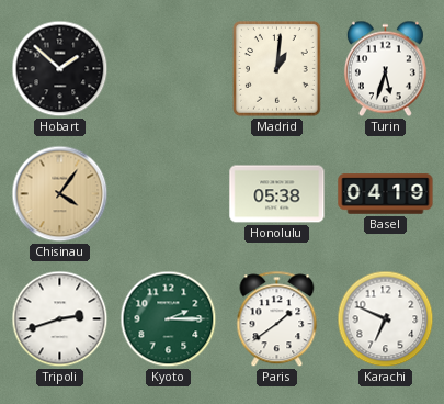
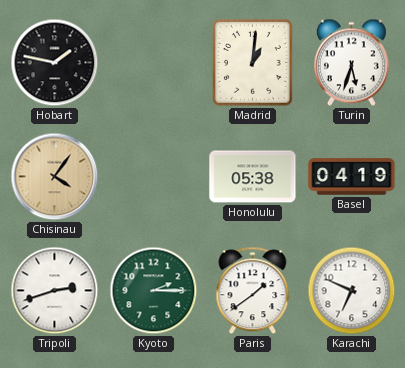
Hobart: 1:52 -> 1:47 (55, 63)
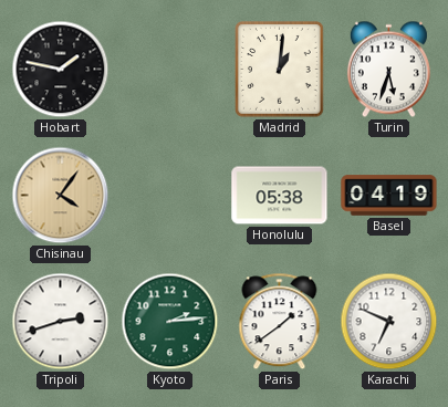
Kyoto: 2:15 -> 2:14 (170, 322)
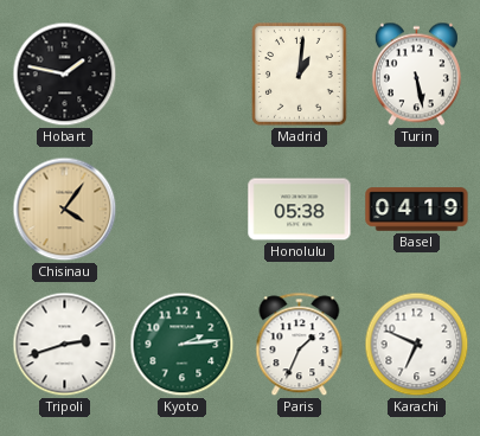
Turin: 5:33 -> 5:28 (416, 75)
Paris: 1:39 -> 1:34 (300, 345)
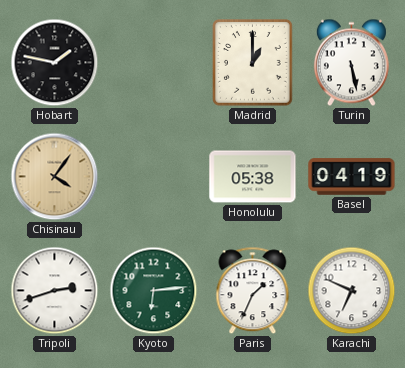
Madrid: 1:01 -> 1:00 (253, 63)
Kyoto: 2:14 -> 6:14 (154, 291)
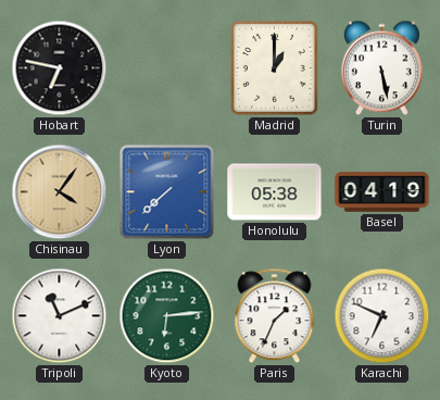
Hobart: 1:47 -> 6:47 (60, 68)
Lyon: none -> 7:38 (167, 192)
Tripoli: 2:42 -> 11:11 (60, 316)
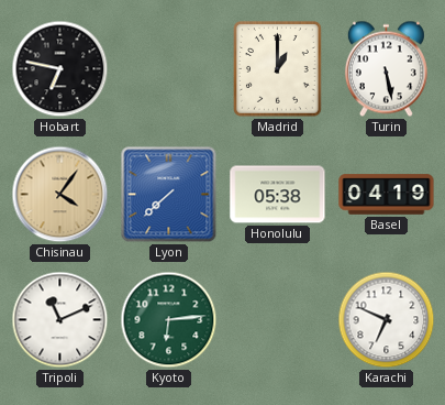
Paris: 1:34 -> none (275, 316)
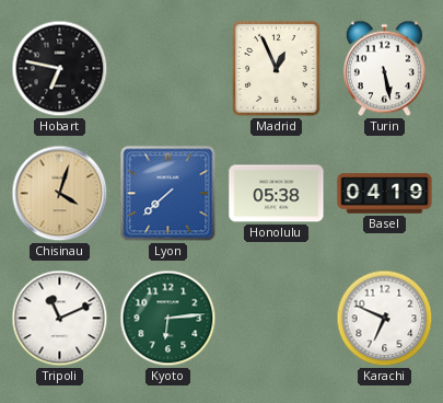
Madrid: 1:00 -> 12:56 (277, 69)
Chisinau: 4:06 -> 4:03 (60, 194)
